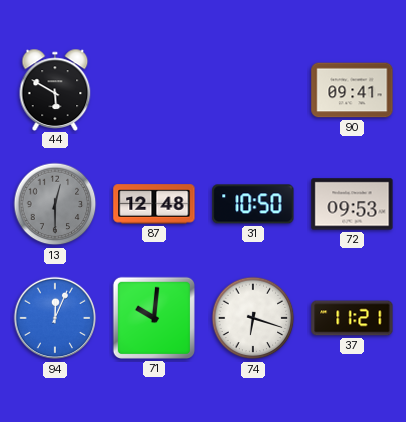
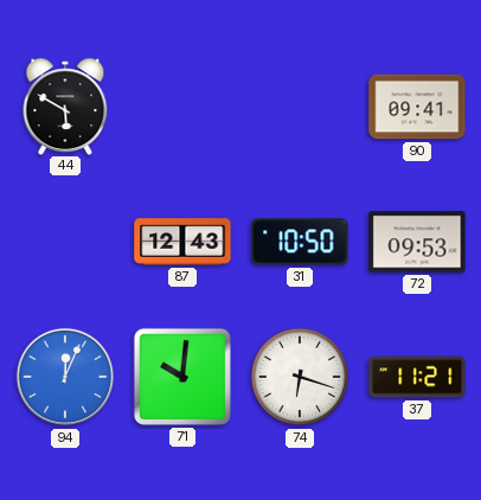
13: 12:30 -> none (55, 204)
87: 12:48 -> 12:43 (182, 242)
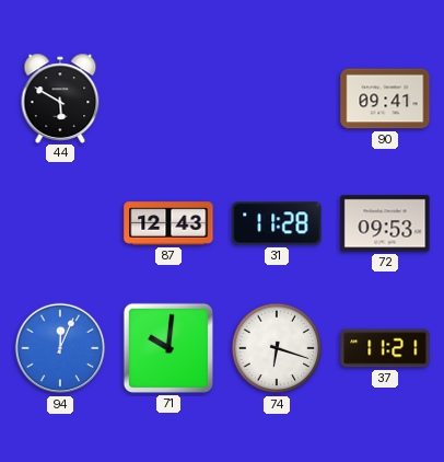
31: 10:50 -> 11:28 (277, 223)
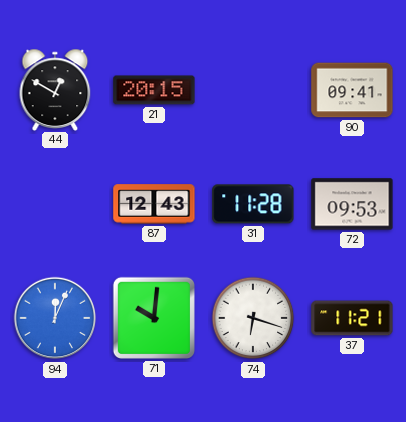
44: 5:50 -> 12:50 (55, 89)
21: none -> 20:15 (154, 90)
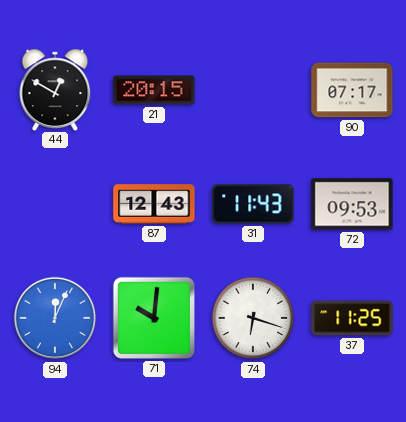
90: 09:41 -> 07:17 (352, 90)
31: 11:28 -> 11:43 (253, 204)
37: 11:21 -> 11:25 (352, 318)
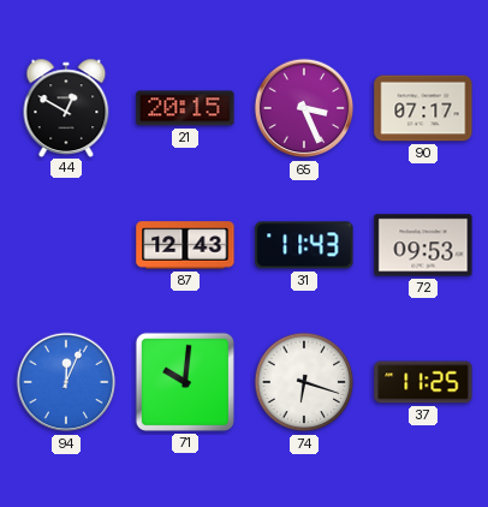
65: none -> 3:26 (304, 108)
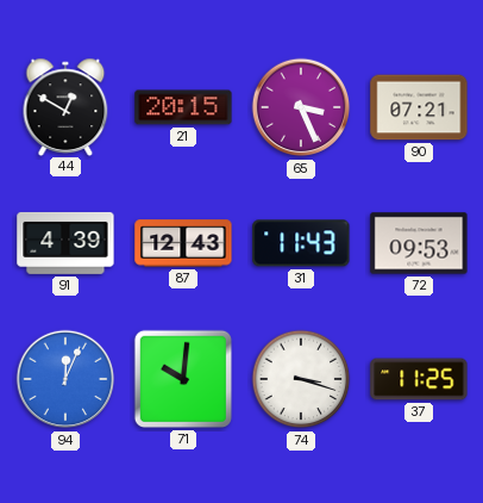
90: 07:17 -> 07:21 (419, 107)
91: none -> 4:39 (65, 243)
74: 6:18 -> 3:18 (301, 379)
